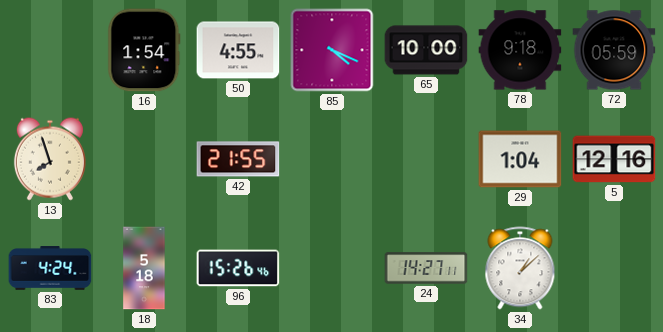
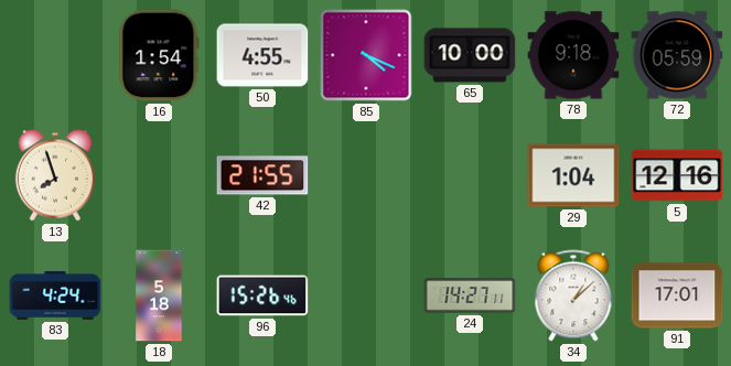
91: none -> 17:01 (677, 295)
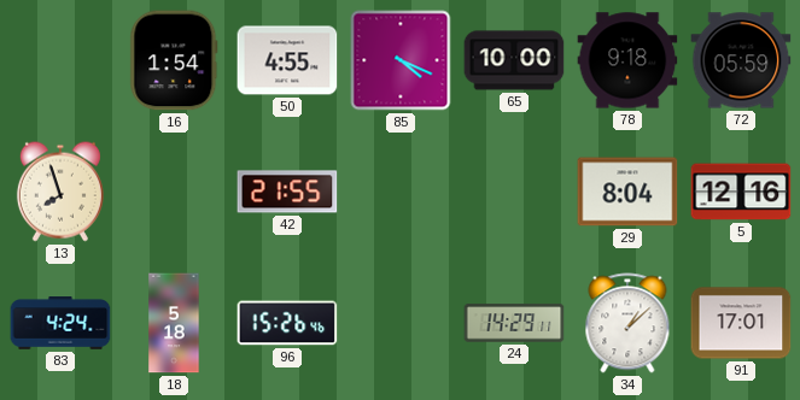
29: 1:04 -> 8:04 (627, 192)
24: 14:27 -> 14:29 (514, 323)
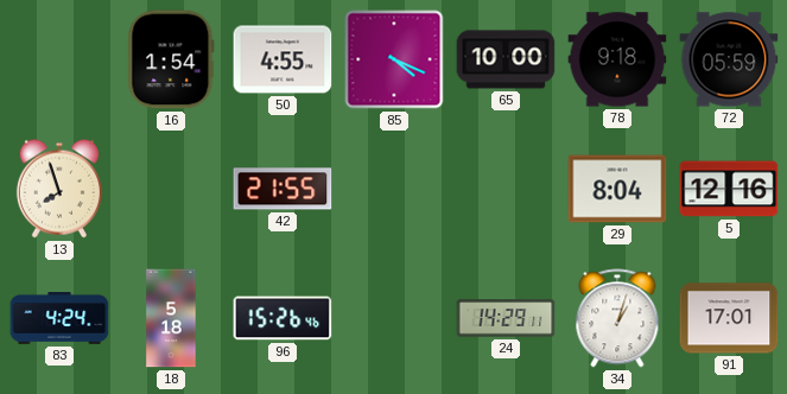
34: 1:08 -> 1:03 (617, 318)
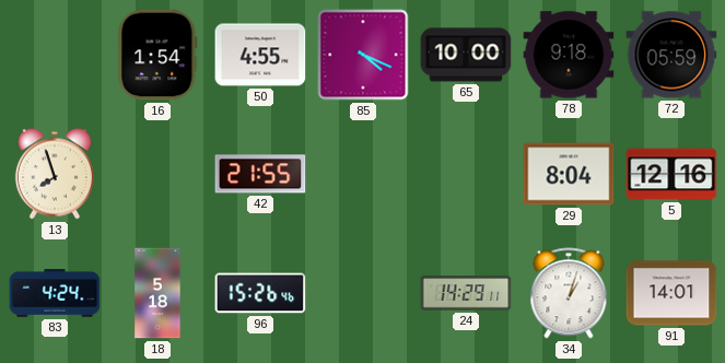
91: 17:01 -> 14:01 (671, 293)
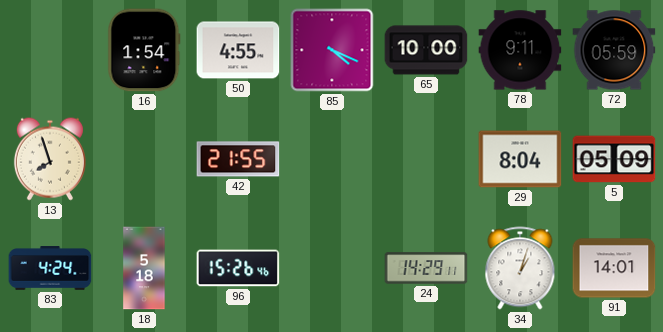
78: 9:18 -> 9:11 (520, 50)
5: 12:16 -> 05:09 (614, 159)
